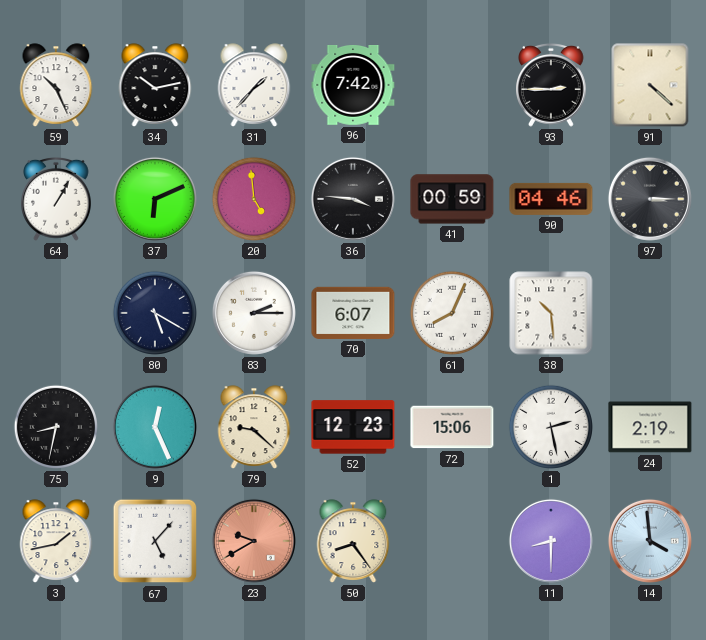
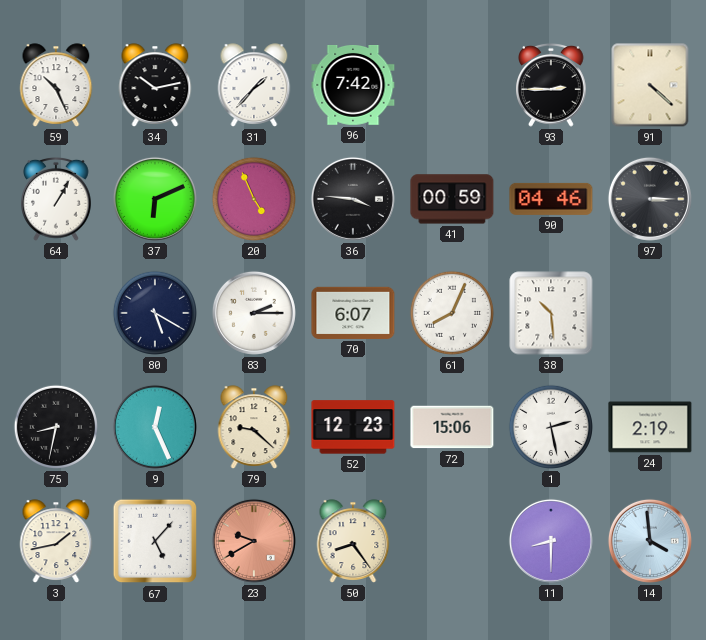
20: 4:59 -> 4:56 (254, 199)
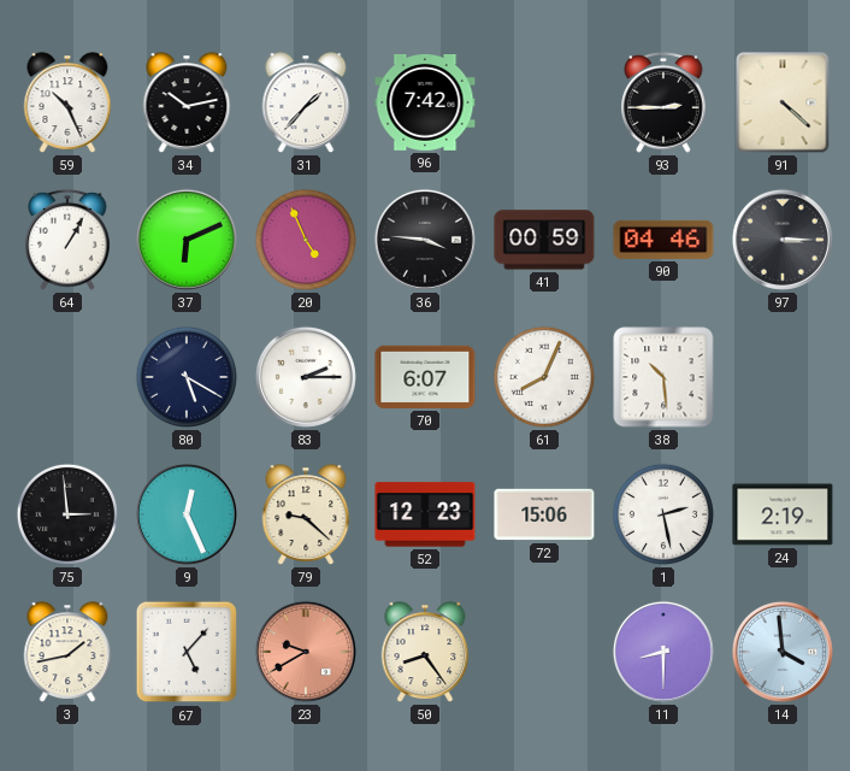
75: 8:32 -> 2:59 (67, 514)
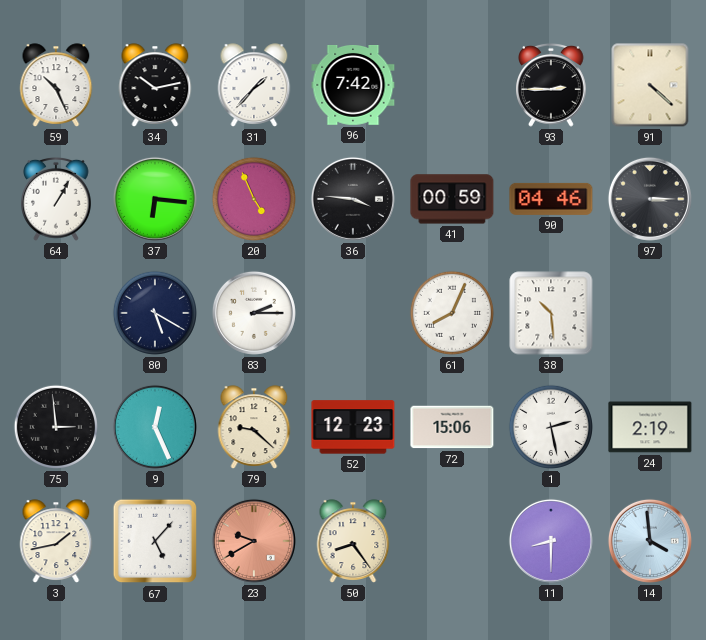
37: 6:11 -> 6:16 (155, 199)
70: 6:07 -> none (425, 377)
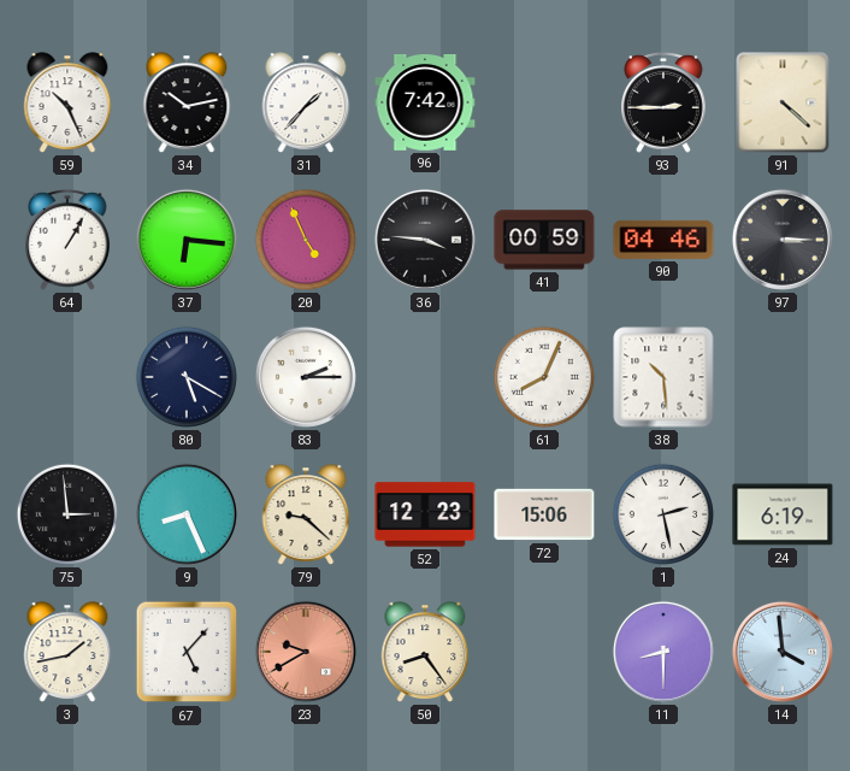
9: 12:26 -> 8:26 (187, 514)
24: 2:19 -> 6:19 (783, 514)
